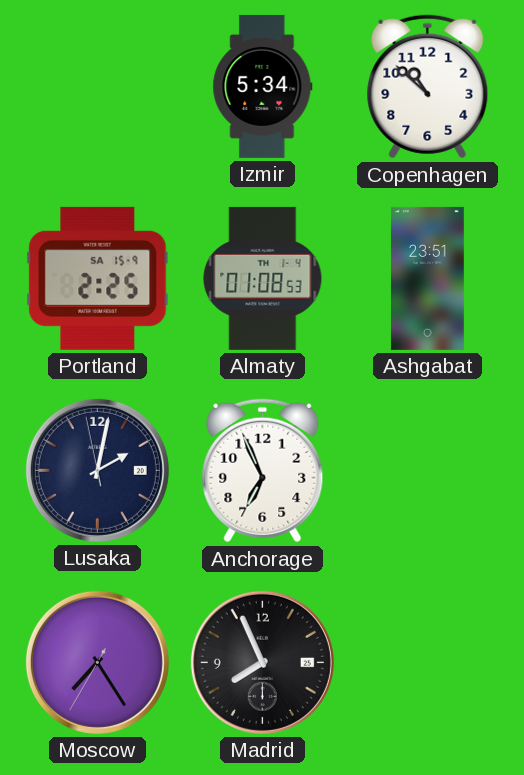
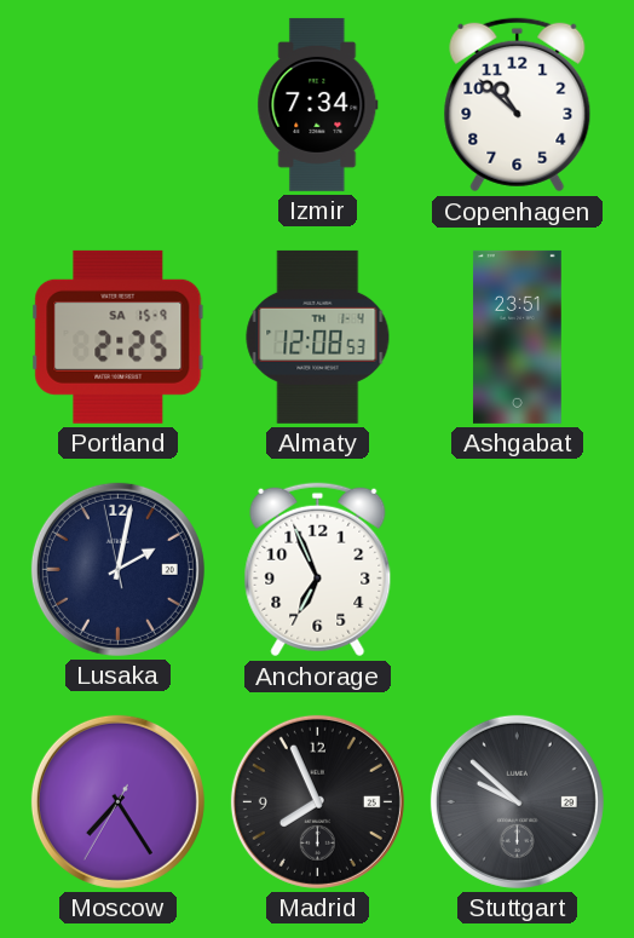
Izmir: 5:34 -> 7:34 (318, 104)
Almaty: 01:08 -> 12:08 (318, 336)
Stuttgart: none -> 9:52 (517, 801)
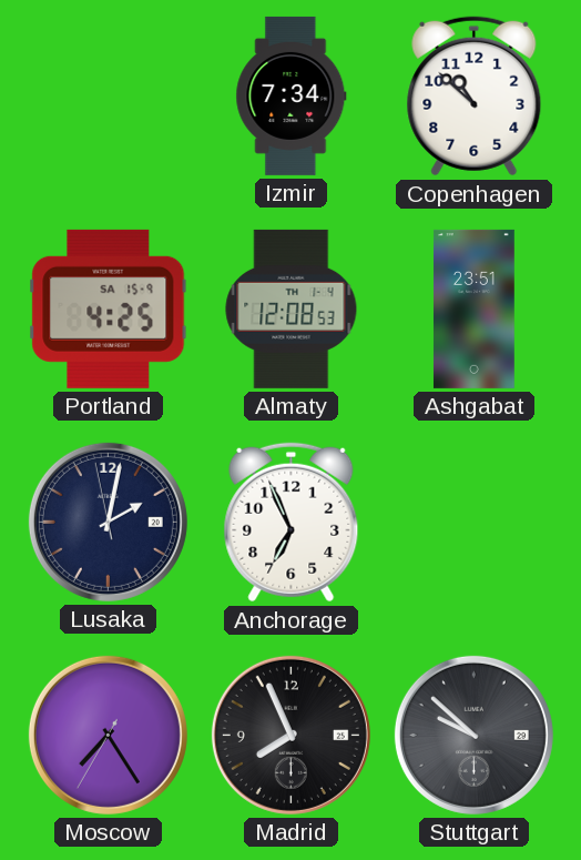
Portland: 2:25 -> 4:25 (109, 308)
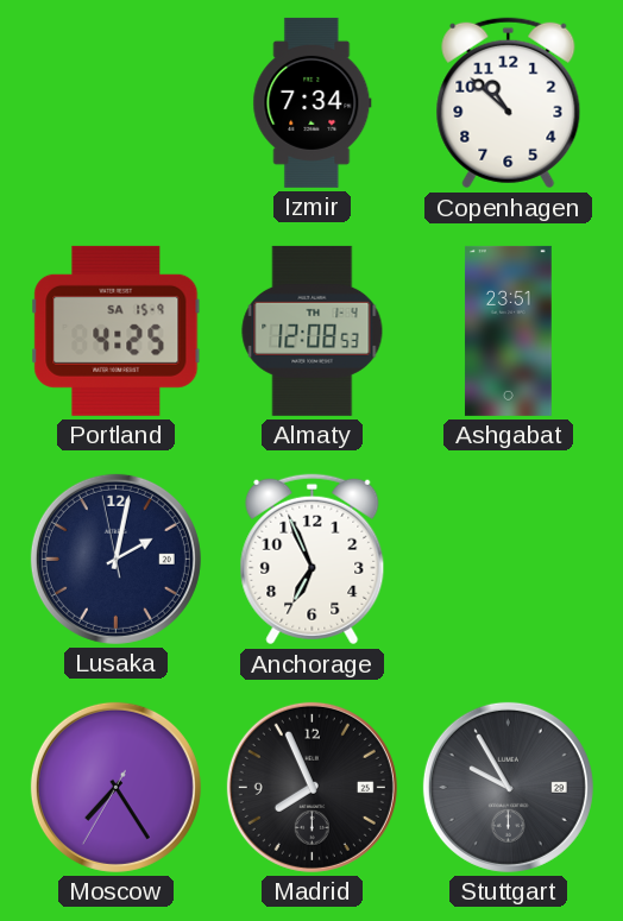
Stuttgart: 9:52 -> 9:55 (508, 787)
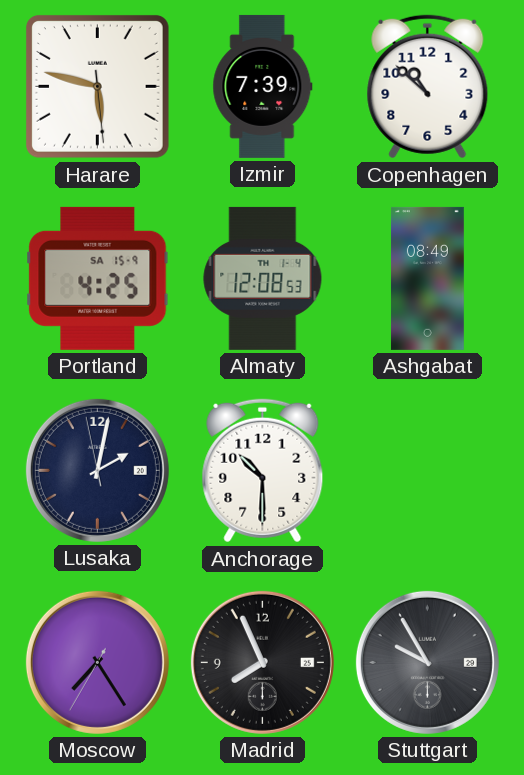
Harare: none -> 5:47 (98, 87)
Izmir: 7:34 -> 7:39 (263, 86)
Ashgabat: 23:51 -> 08:49 (428, 278)
Anchorage: 6:56 -> 10:30 (263, 471)
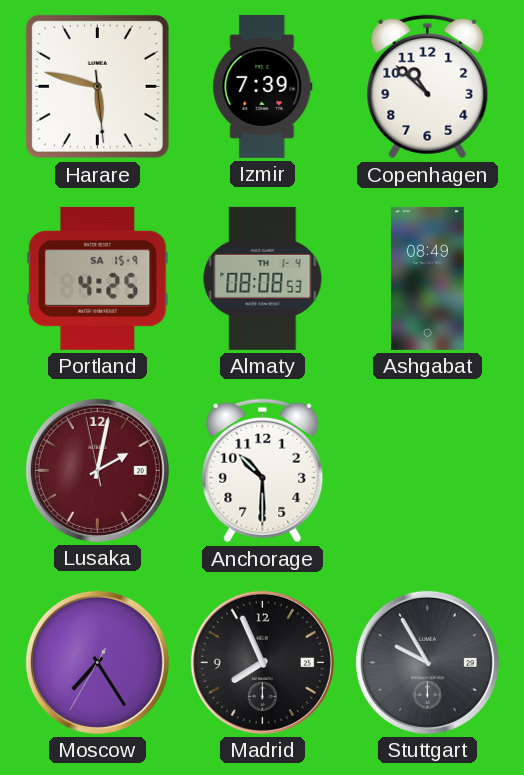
Almaty: 12:08 -> 08:08 (263, 278)
Lusaka dial: navy -> burgundy (97, 470)
